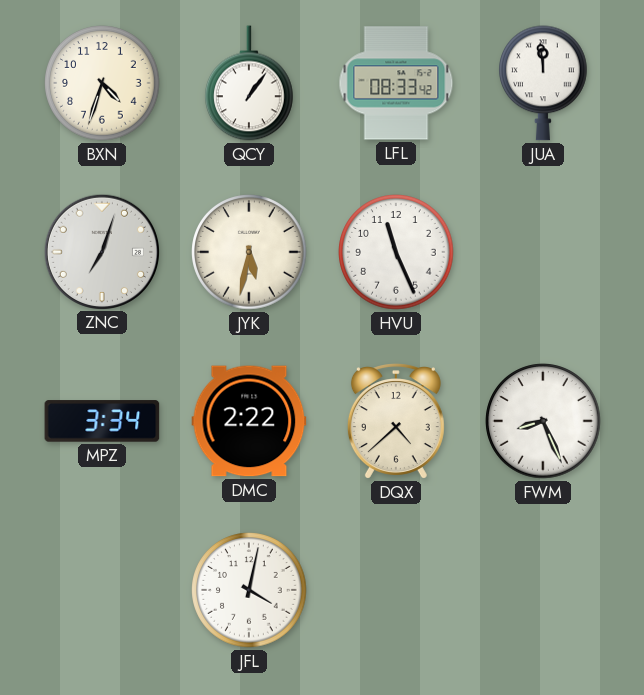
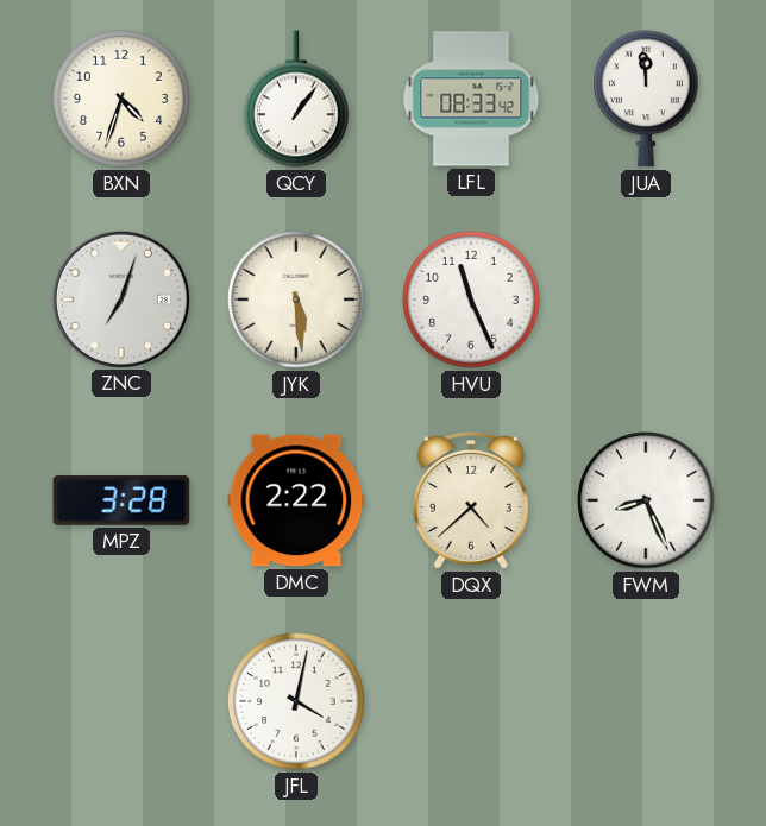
JYK: 5:32 -> 5:29 (296, 299)
MPZ: 3:34 -> 3:28 (121, 500)
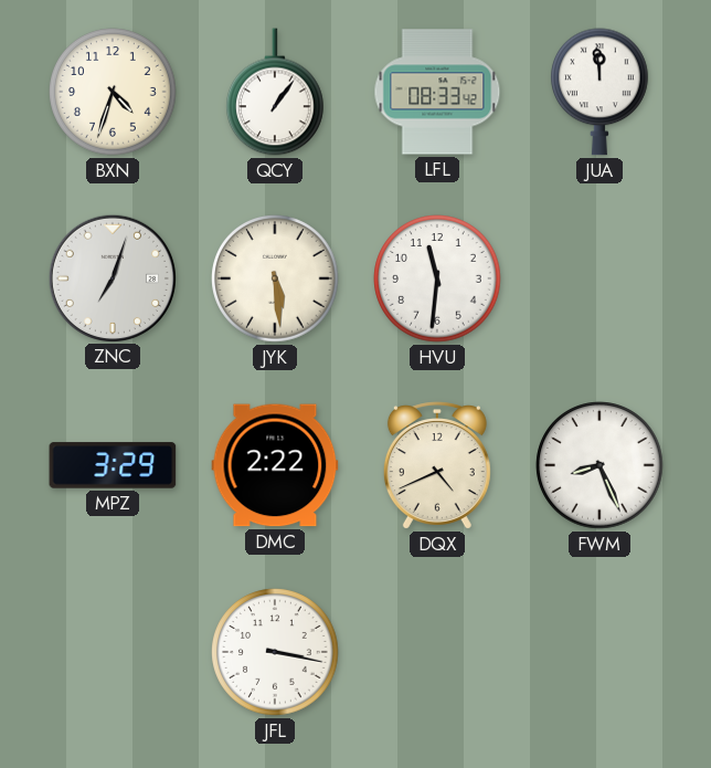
HVU: 11:26 -> 11:31 (437, 278)
MPZ: 3:28 -> 3:29 (113, 465)
DQX: 4:38 -> 4:41 (437, 465)
JFL: 4:02 -> 3:17 (275, 652)
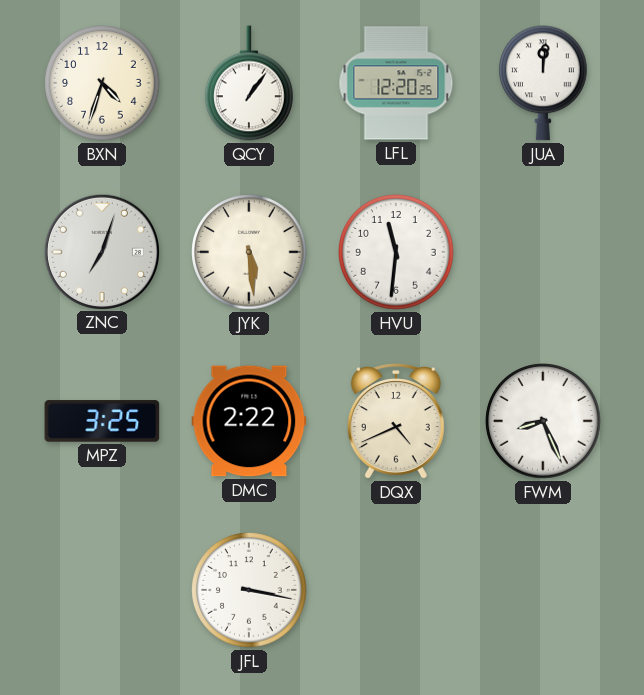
LFL: 08:33 -> 12:20 (396, 83)
JUA: 11:59 -> 12:01 (544, 83)
MPZ: 3:29 -> 3:25 (102, 421)
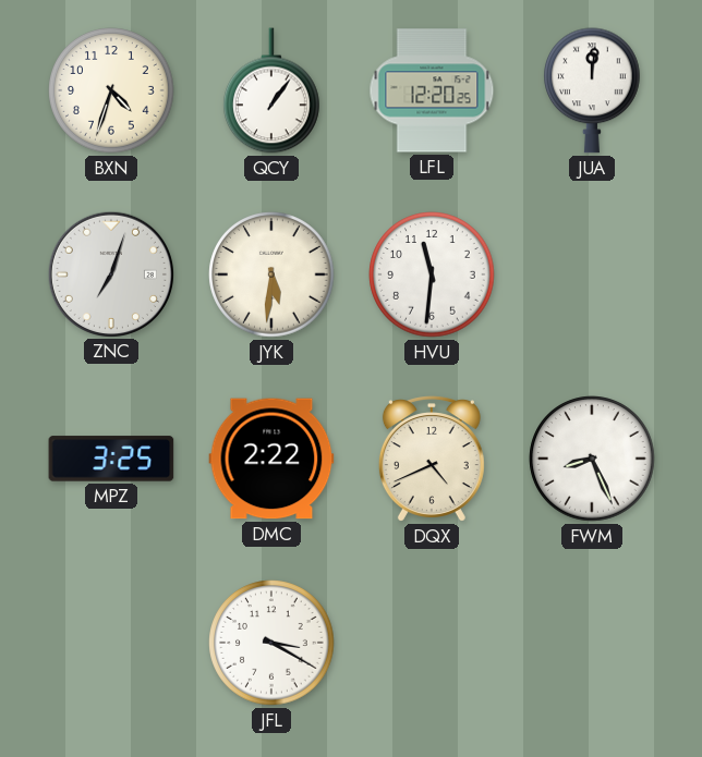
JYK: 5:29 -> 5:31 (271, 274)
JFL: 3:17 -> 3:20 (271, 643)
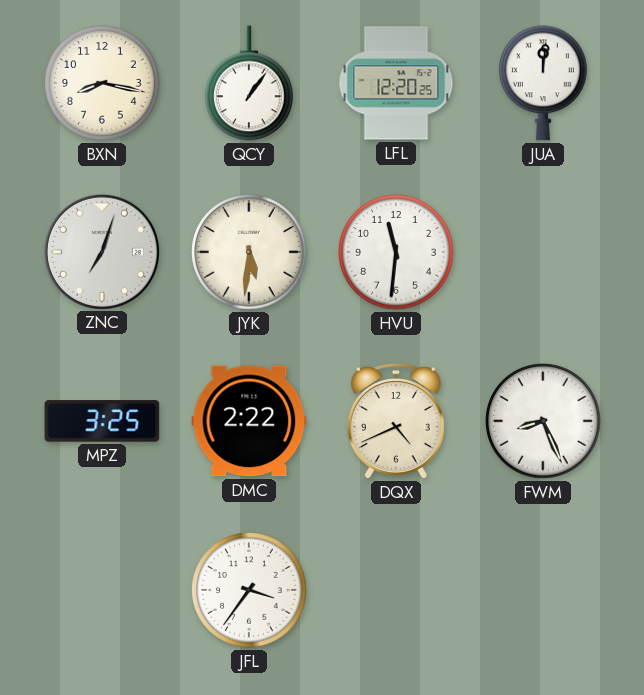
BXN: 4:33 -> 8:17 (102, 83)
JFL: 3:20 -> 3:36 (249, 590)
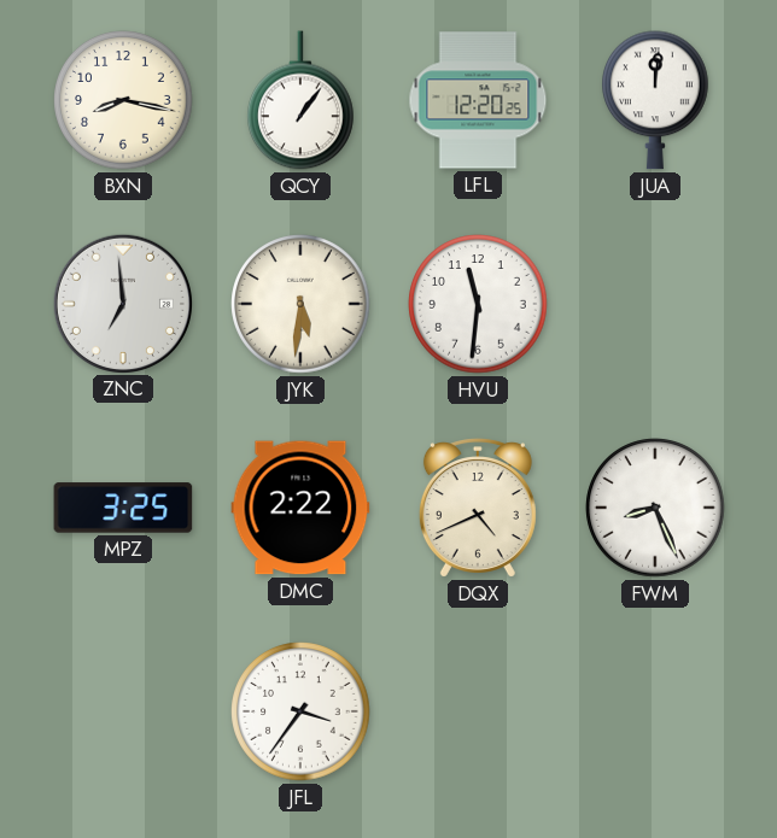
ZNC: 7:03 -> 6:59 (122, 303)
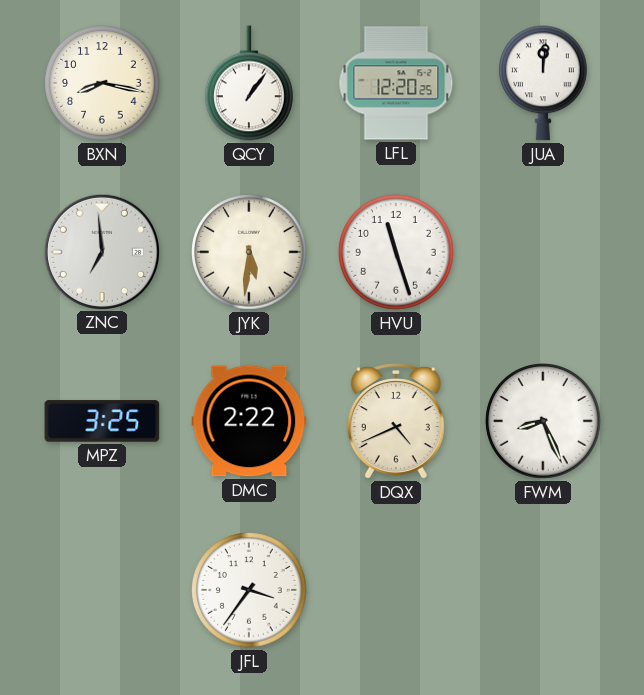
HVU: 11:31 -> 11:27 (396, 252)
